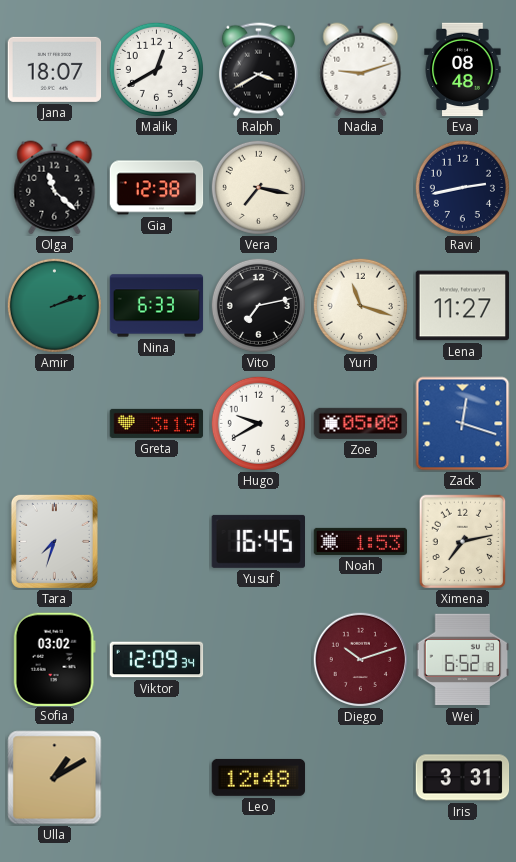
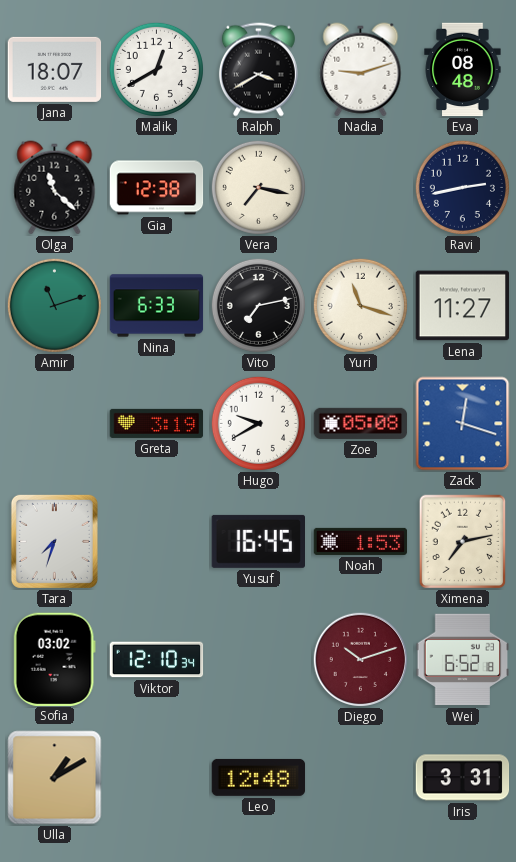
Amir: 2:12 -> 11:12 (54, 305)
Viktor: 12:09 -> 12:10 (157, 660)
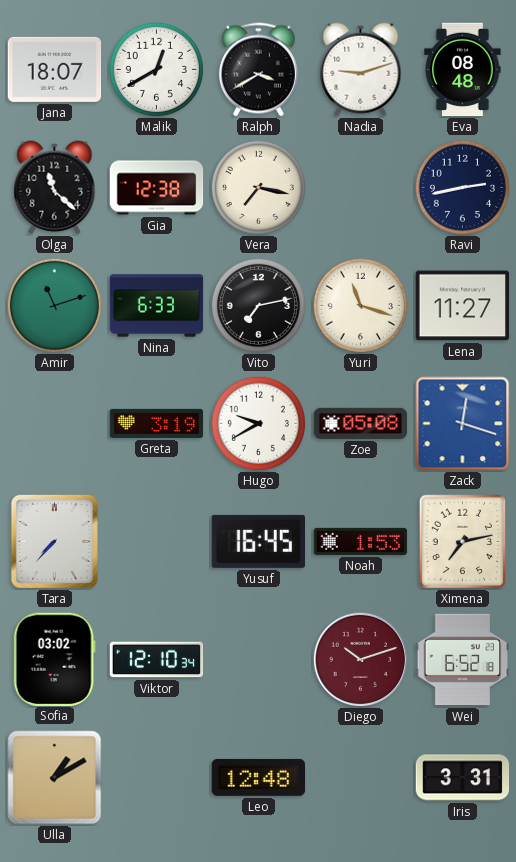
Tara: 7:33 -> 7:37 (54, 541)
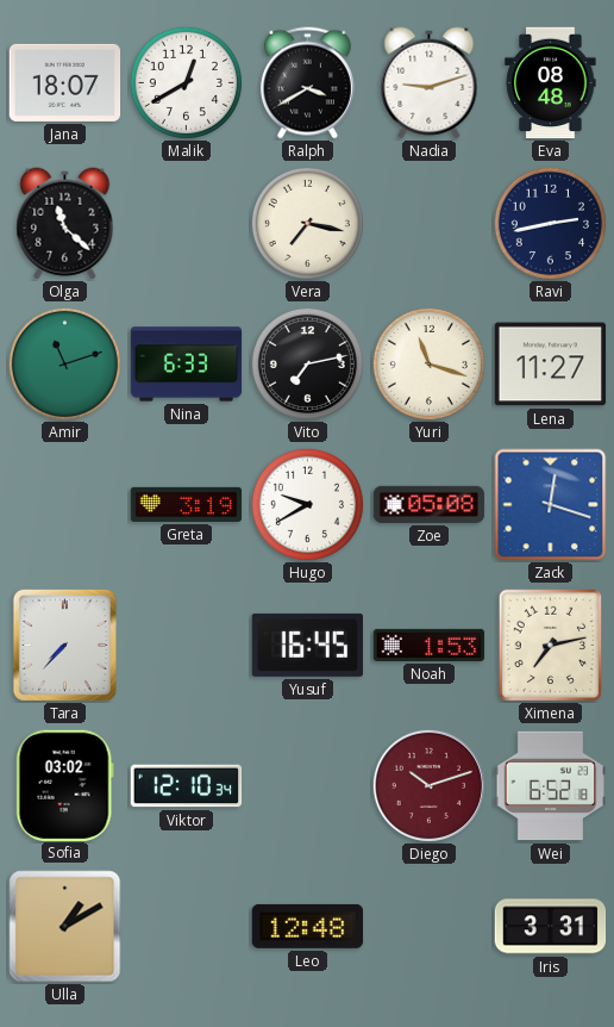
Gia: 12:38 -> none (157, 188)
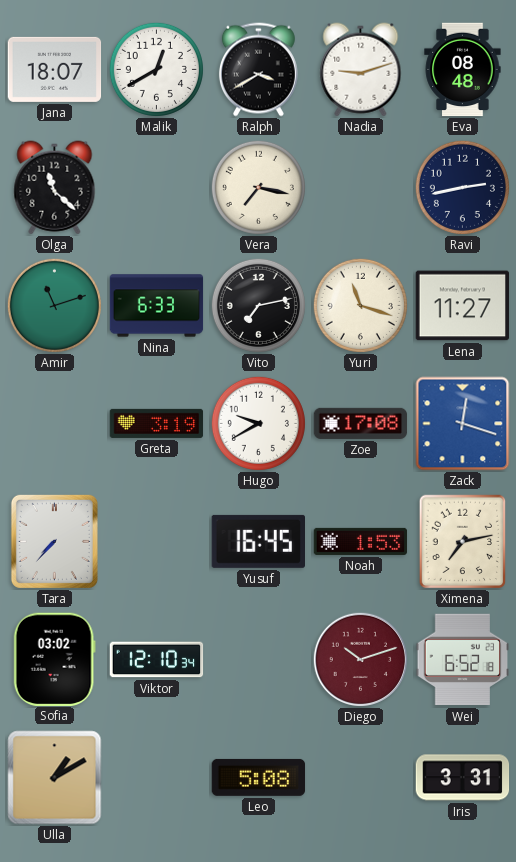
Zoe: 05:08 -> 17:08 (361, 423)
Leo: 12:48 -> 5:08 (259, 777)
